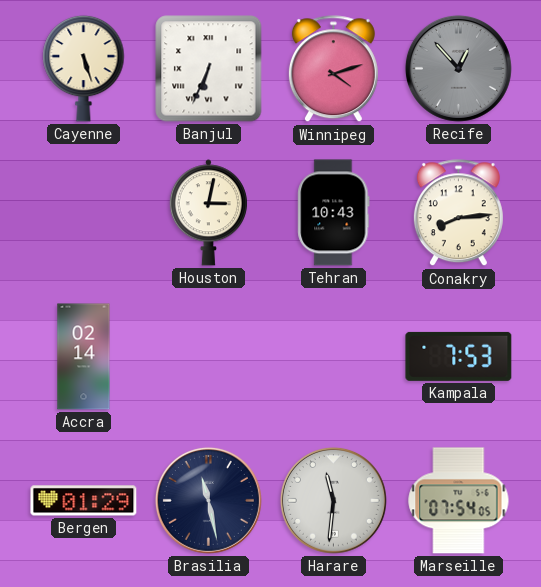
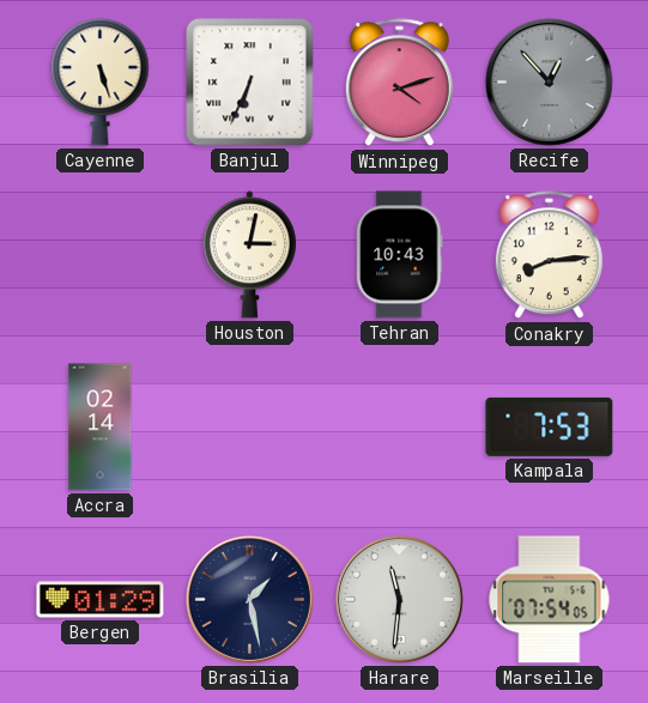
Brasilia: 11:28 -> 1:28 (249, 599)
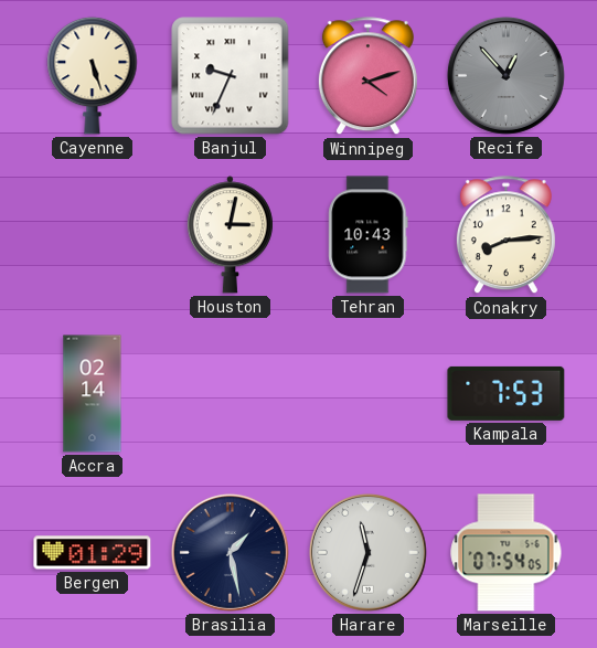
Banjul: 6:34 -> 9:34 (231, 76)
Harare: 11:31 -> 11:33 (367, 552)
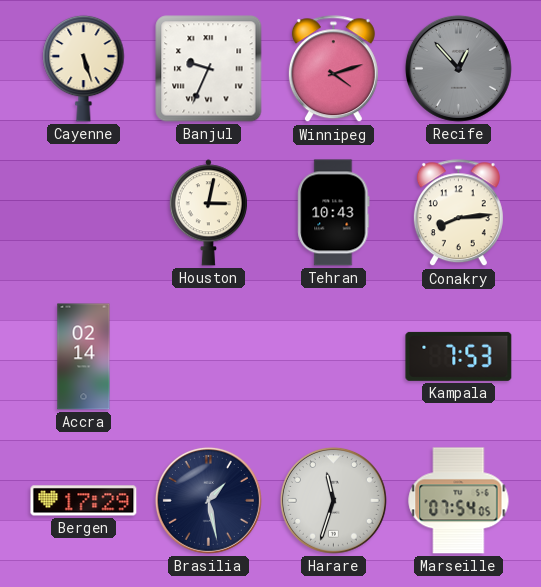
Bergen: 01:29 -> 17:29 (84, 501)
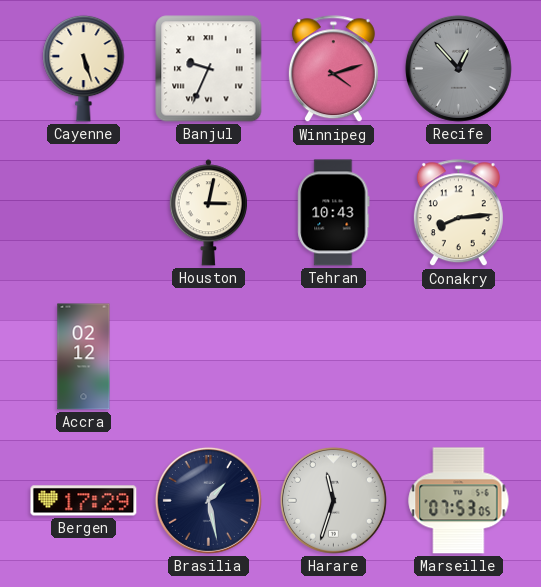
Accra: 02:14 -> 02:12 (84, 357)
Kampala: 7:53 -> none (459, 356)
Marseille: 07:54 -> 07:53 (459, 501)
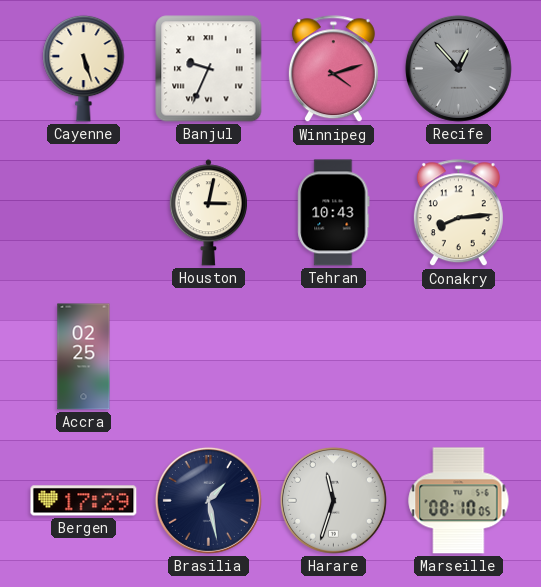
Accra: 02:12 -> 02:25 (84, 357)
Marseille: 07:53 -> 08:10 (459, 501)
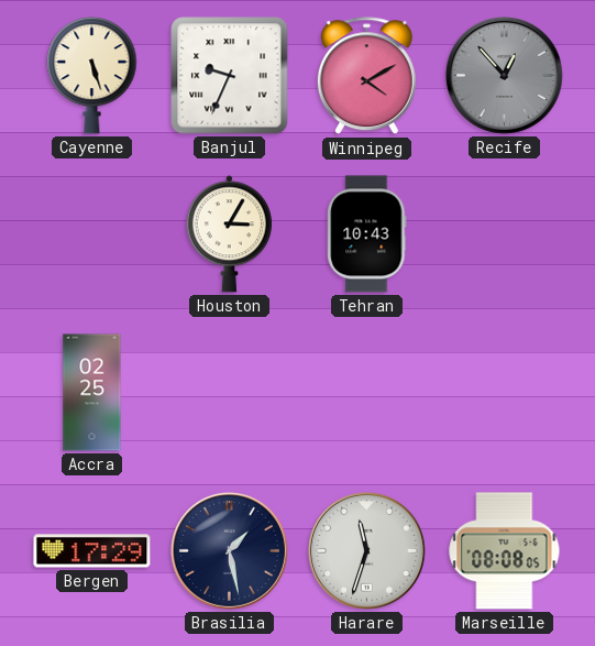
Winnipeg: 4:12 -> 4:10 (366, 76)
Houston: 3:02 -> 3:05 (229, 234)
Conakry: 8:14 -> none (458, 213)
Marseille: 08:10 -> 08:08 (505, 551)
